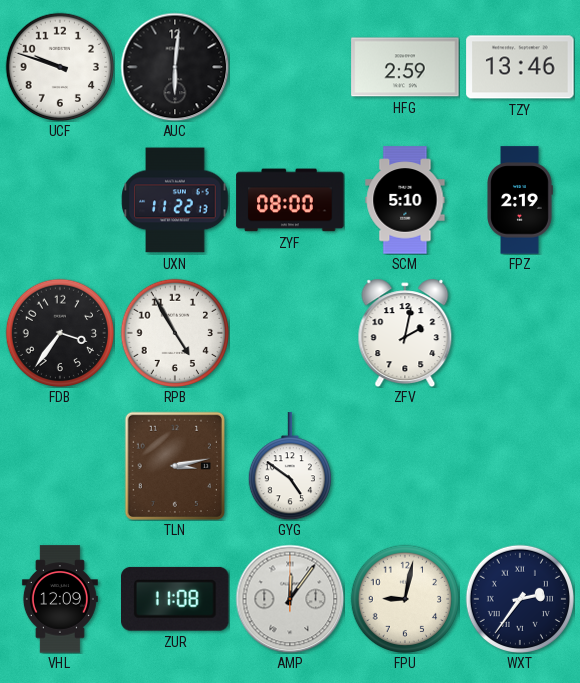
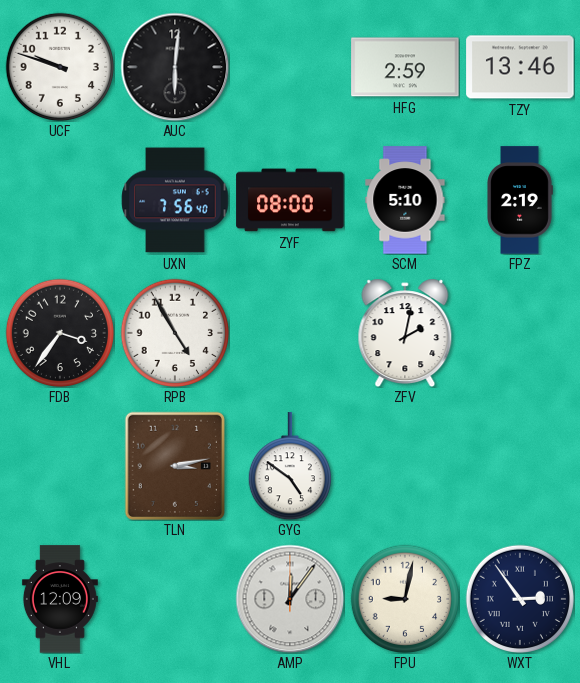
UXN: 11:22 -> 7:56 (175, 200)
ZUR: 11:08 -> none (175, 599)
WXT: 2:36 -> 2:54 (519, 598)
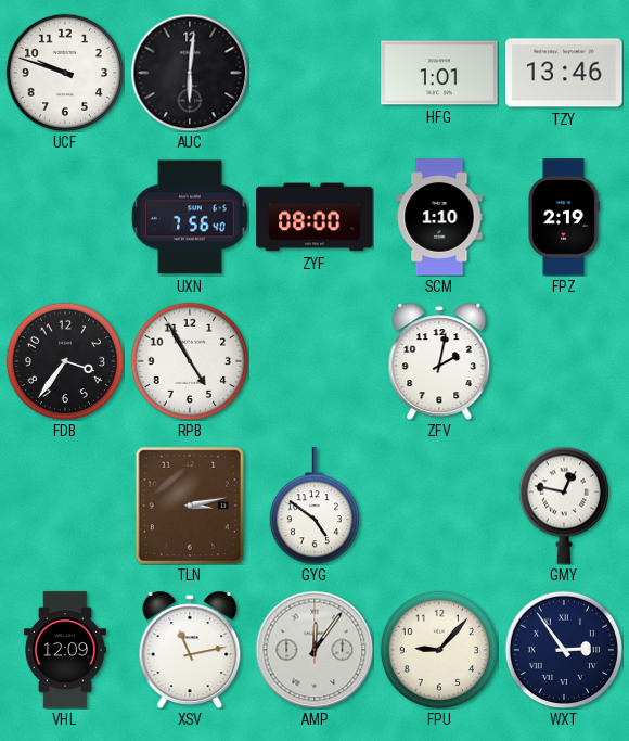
HFG: 2:59 -> 1:01 (439, 73)
SCM: 5:10 -> 1:10 (439, 217)
GMY: none -> 12:47 (564, 506)
XSV: none -> 11:13 (190, 650)
FPU: 9:02 -> 9:07 (438, 649)
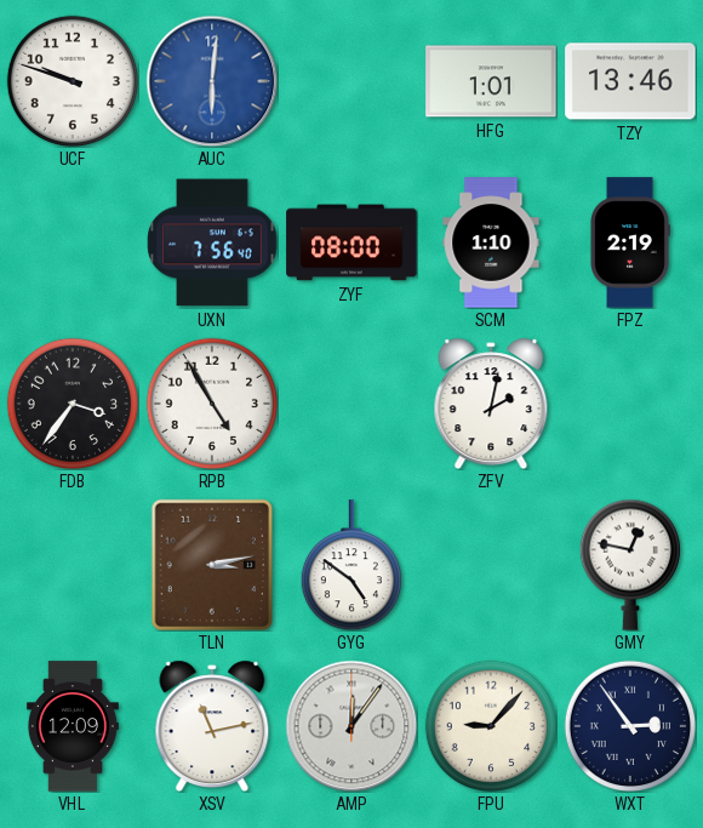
AUC dial: black -> blue (212, 81)
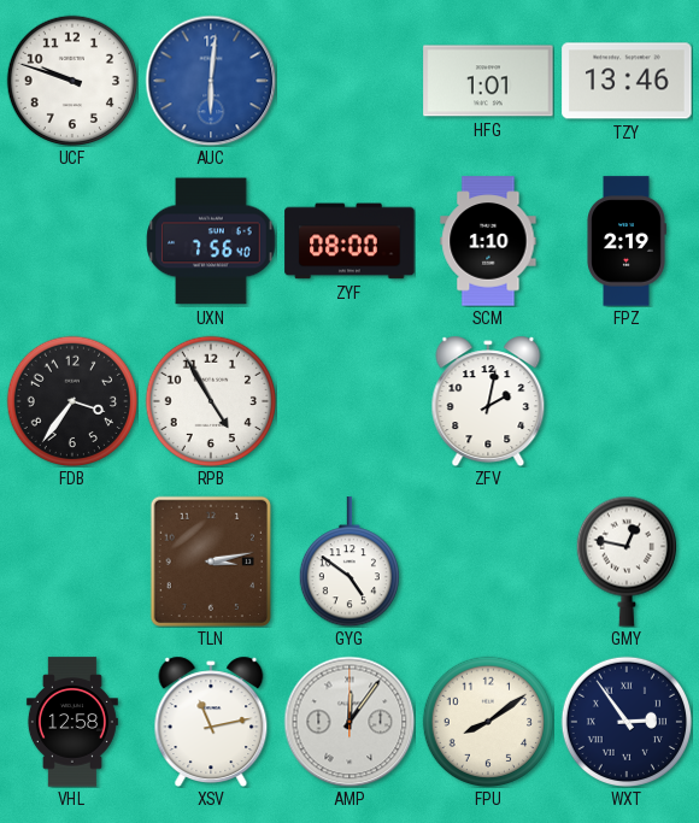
VHL: 12:09 -> 12:58 (72, 722)
FPU: 9:07 -> 8:09 (487, 721)
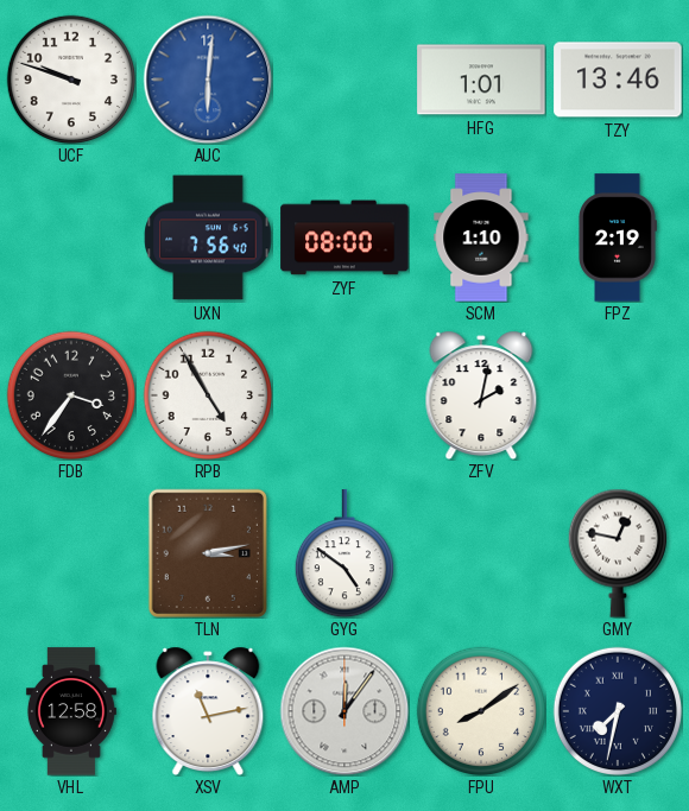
WXT: 2:54 -> 7:32 (617, 710)
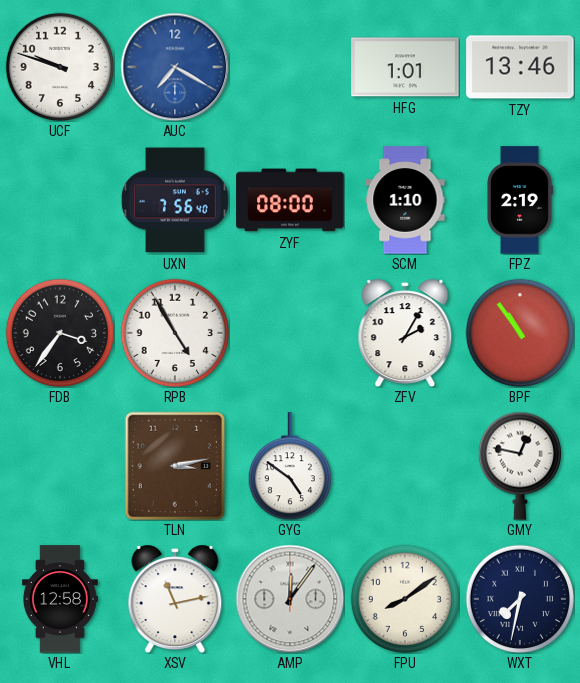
AUC: 6:01 -> 7:20 (175, 67)
ZFV: 2:02 -> 2:05 (405, 333)
BPF: none -> 10:54 (519, 332)
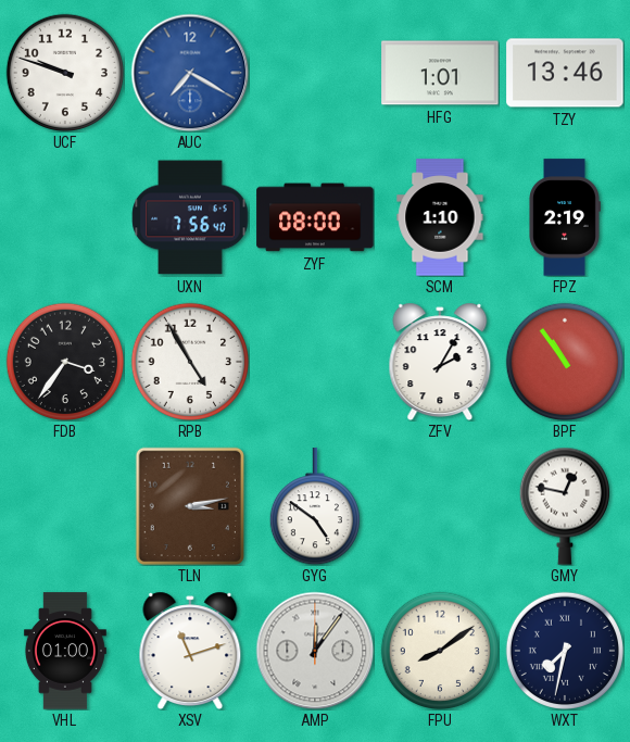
VHL: 12:58 -> 01:00 (65, 651)
XSV: 11:13 -> 11:12 (190, 651)
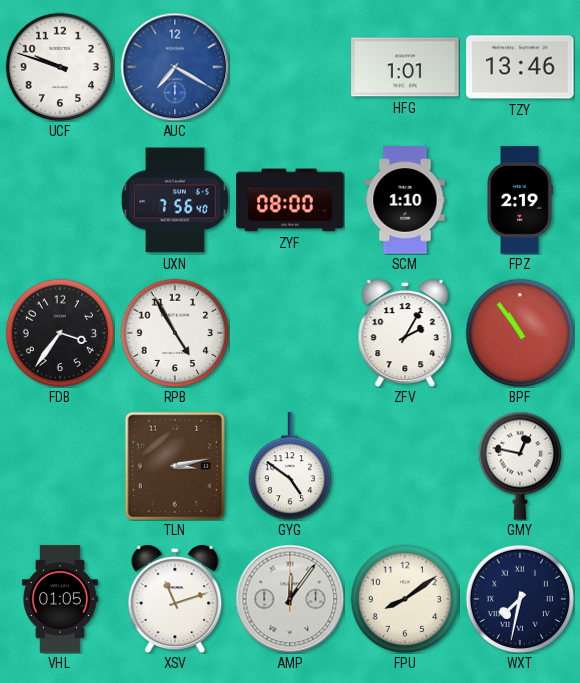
VHL: 01:00 -> 01:05 (60, 599)
